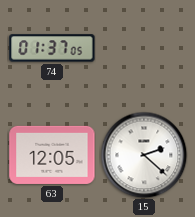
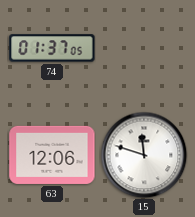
63: 12:05 -> 12:06 (52, 155)
15: 2:22 -> 11:48 (144, 155)
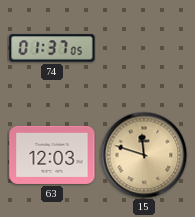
63: 12:06 -> 12:03 (52, 155)
15 dial: white -> champagne (144, 155)
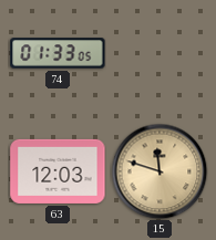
74: 01:37 -> 01:33 (58, 53)
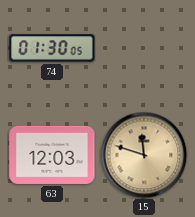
74: 01:33 -> 01:30 (52, 48)
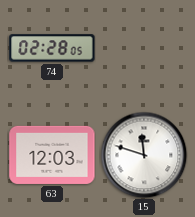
74: 01:30 -> 02:28 (52, 48)
15 dial: champagne -> white (144, 155)
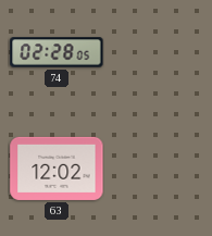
63: 12:03 -> 12:02 (57, 169)
15: 11:48 -> none (144, 155)
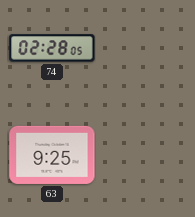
63: 12:02 -> 9:25 (52, 155)
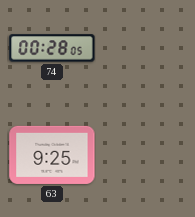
74: 02:28 -> 00:28 (52, 48)
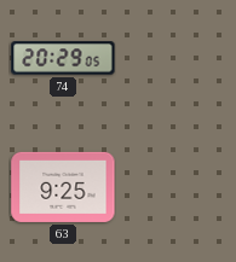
74: 00:28 -> 20:29 (63, 58)
